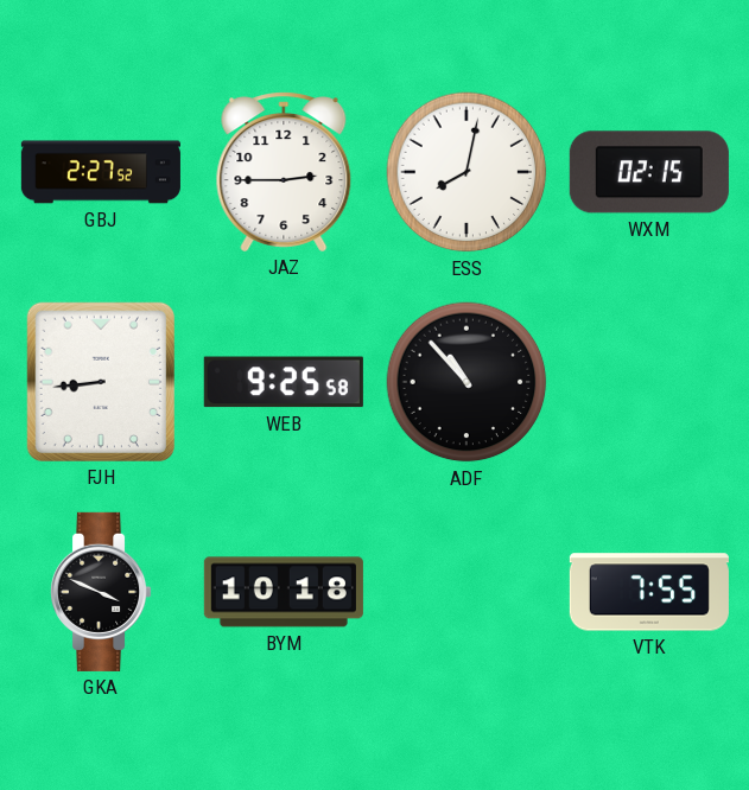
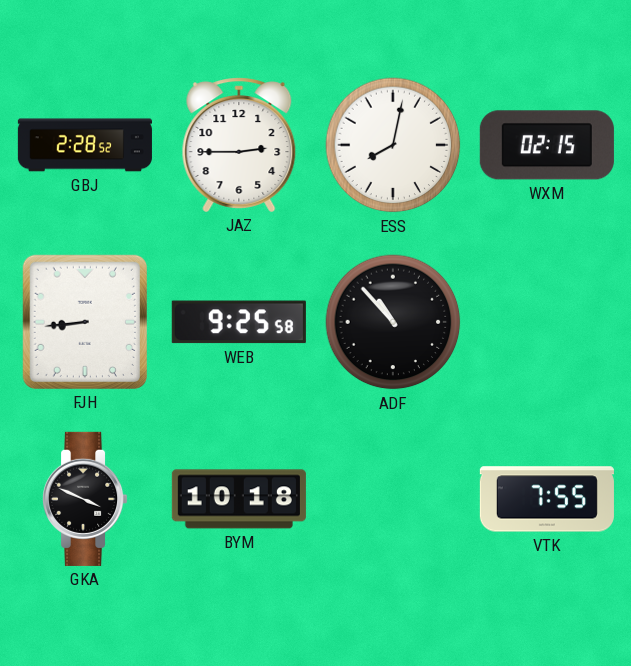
GBJ: 2:27 -> 2:28 (85, 145)
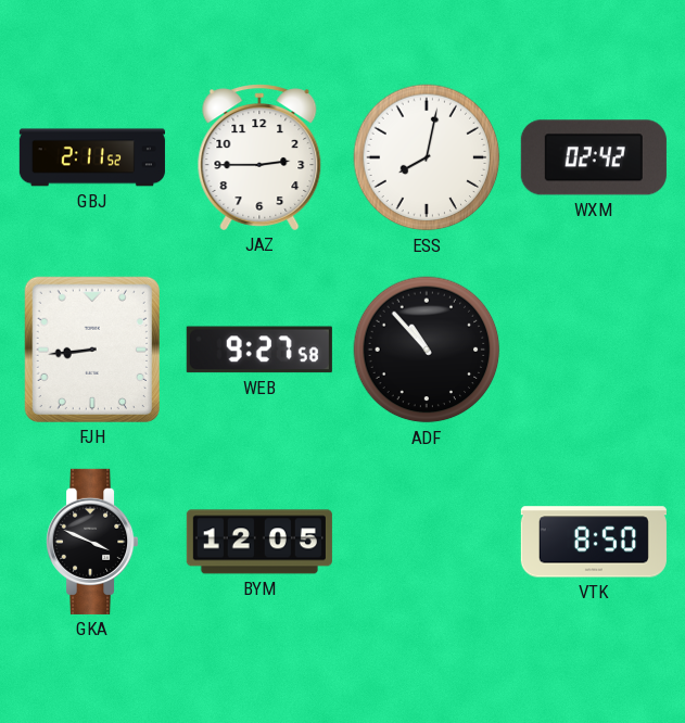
GBJ: 2:28 -> 2:11 (92, 157)
WXM: 02:15 -> 02:42 (594, 157)
WEB: 9:25 -> 9:27 (259, 350)
BYM: 10:18 -> 12:05 (259, 542)
VTK: 7:55 -> 8:50 (594, 542)
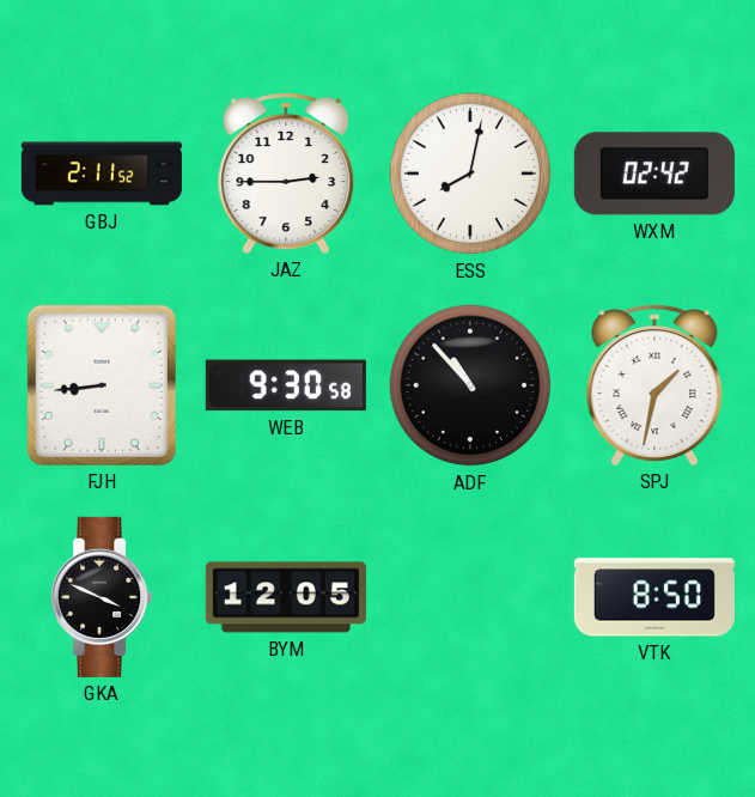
WEB: 9:27 -> 9:30 (286, 385)
SPJ: none -> 1:32 (654, 385)
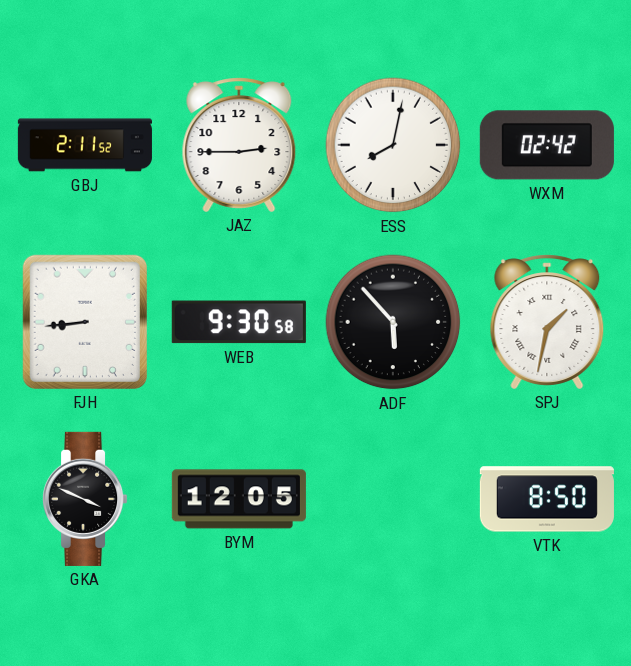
ADF: 10:53 -> 5:53 (393, 322)
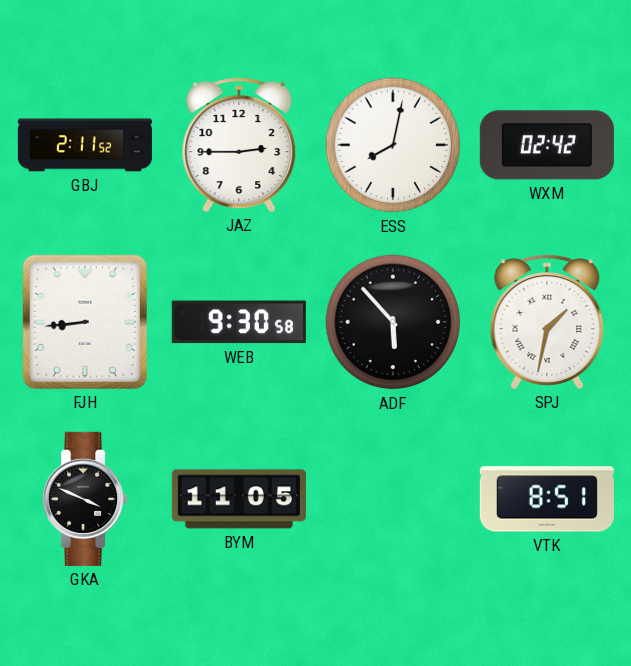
BYM: 12:05 -> 11:05 (239, 499)
VTK: 8:50 -> 8:51 (547, 499)
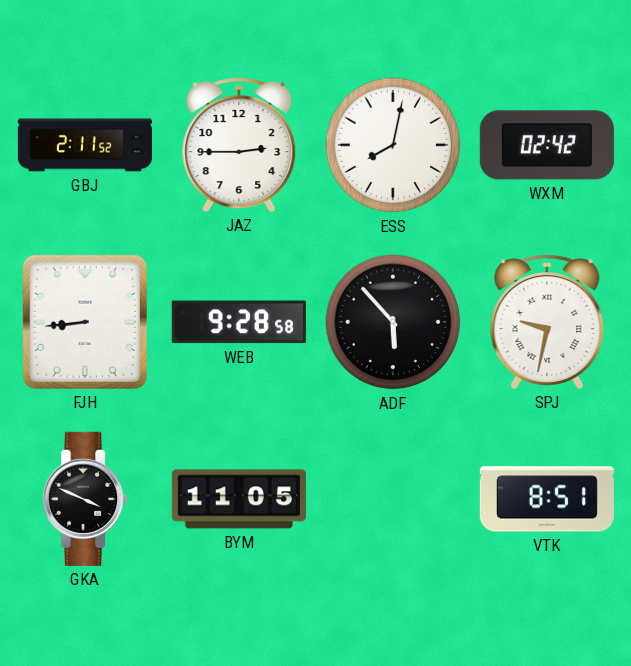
WEB: 9:30 -> 9:28 (239, 322)
SPJ: 1:32 -> 9:32 (547, 322)
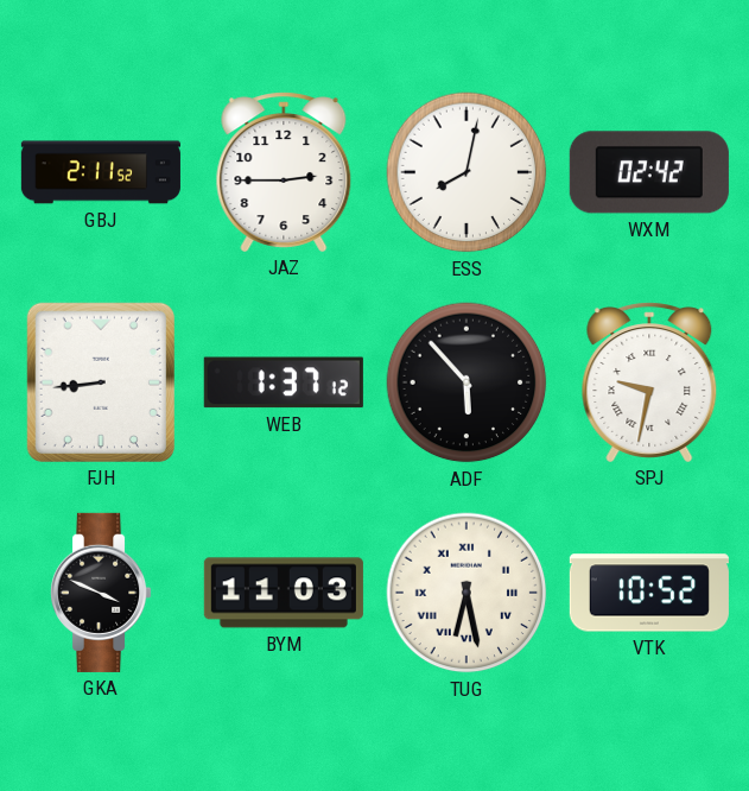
WEB: 9:28 -> 1:37 (284, 382)
BYM: 11:05 -> 11:03 (284, 593)
TUG: none -> 6:28 (466, 593)
VTK: 8:51 -> 10:52 (649, 593)
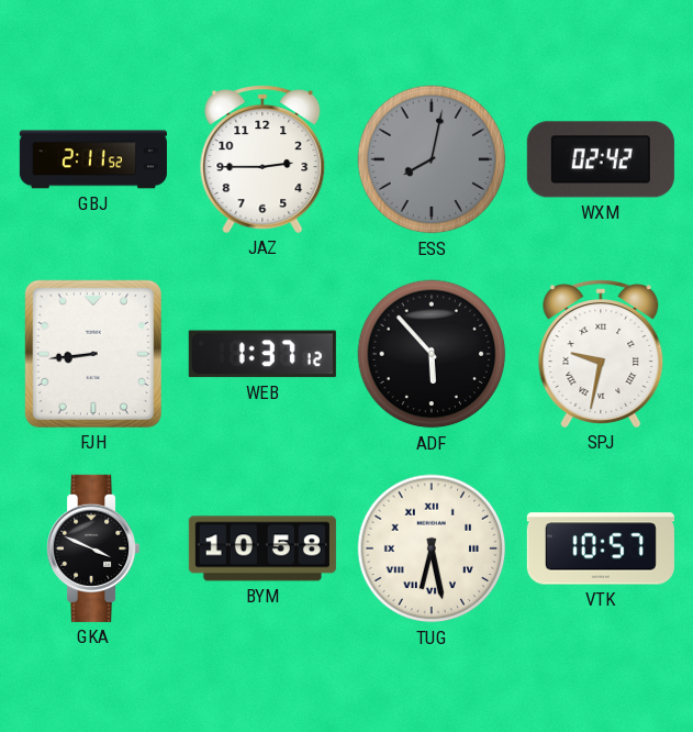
ESS dial: white -> grey (432, 159)
BYM: 11:03 -> 10:58 (262, 548)
VTK: 10:52 -> 10:57 (601, 548)
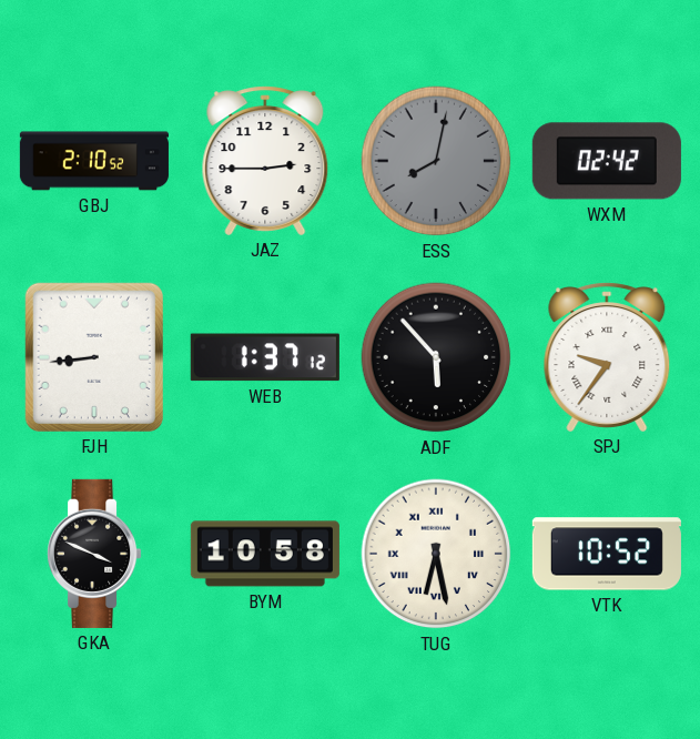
GBJ: 2:11 -> 2:10 (94, 161)
SPJ: 9:32 -> 9:36 (607, 357)
VTK: 10:57 -> 10:52 (607, 554)
